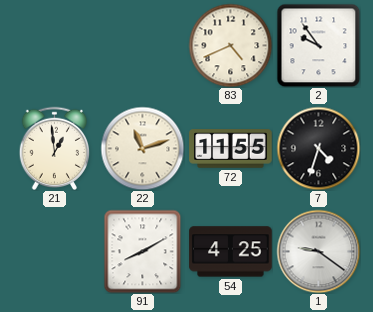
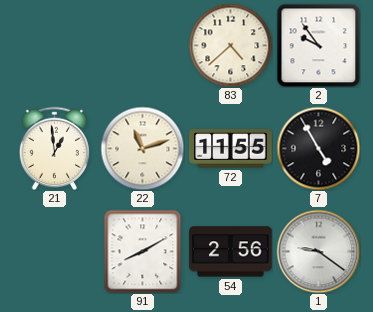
83: 4:41 -> 4:38 (230, 45)
7: 4:33 -> 4:55 (318, 148)
54: 4:25 -> 2:56 (231, 252)
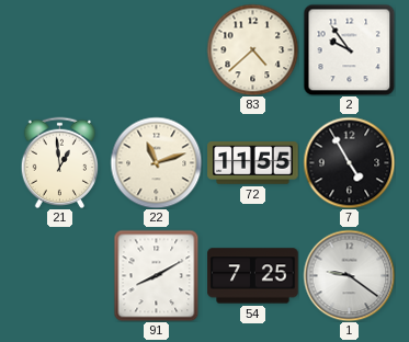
54: 2:56 -> 7:25 (253, 276)
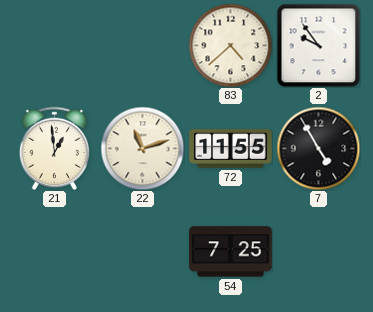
91: 8:10 -> none (157, 275)
1: 9:21 -> none (349, 275)
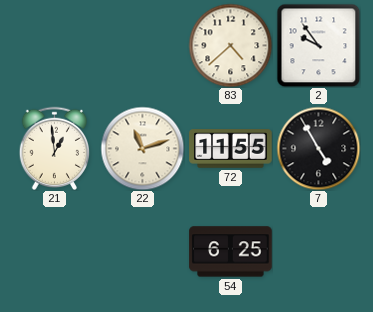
54: 7:25 -> 6:25 (231, 252)
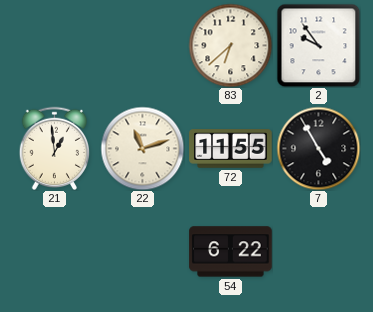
83: 4:38 -> 6:38 (230, 45)
54: 6:25 -> 6:22 (231, 252)
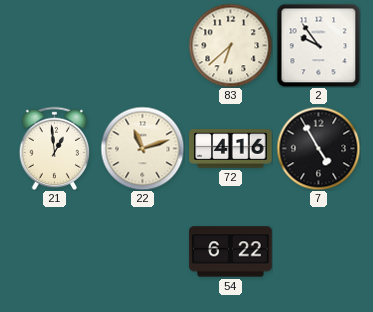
72: 11:55 -> 4:16 (231, 149)
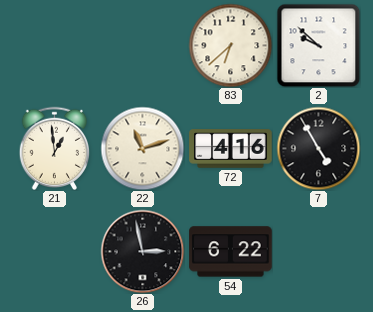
2: 9:54 -> 9:52 (318, 45)
26: none -> 2:58 (142, 251)
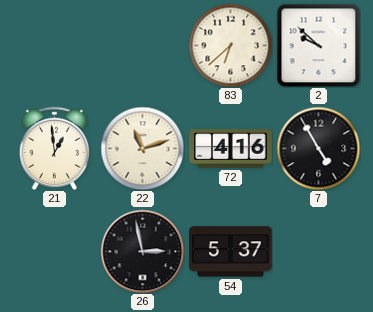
54: 6:22 -> 5:37 (231, 252)
